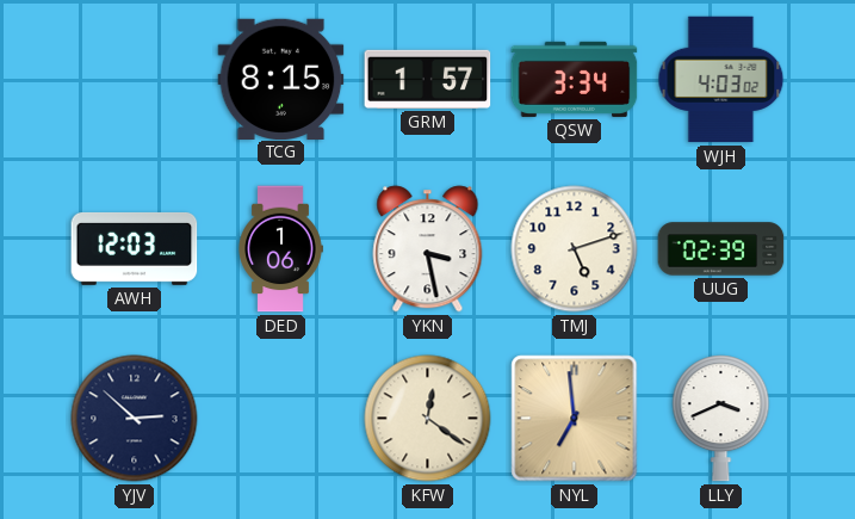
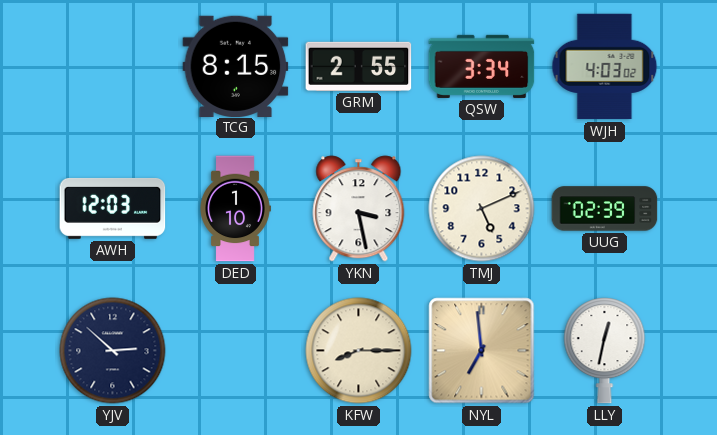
GRM: 1:57 -> 2:55 (359, 66)
DED: 1:06 -> 1:10 (235, 209)
TMJ: 5:12 -> 5:11 (482, 209)
KFW: 12:21 -> 8:15 (359, 351)
LLY: 3:41 -> 12:32 (605, 351)
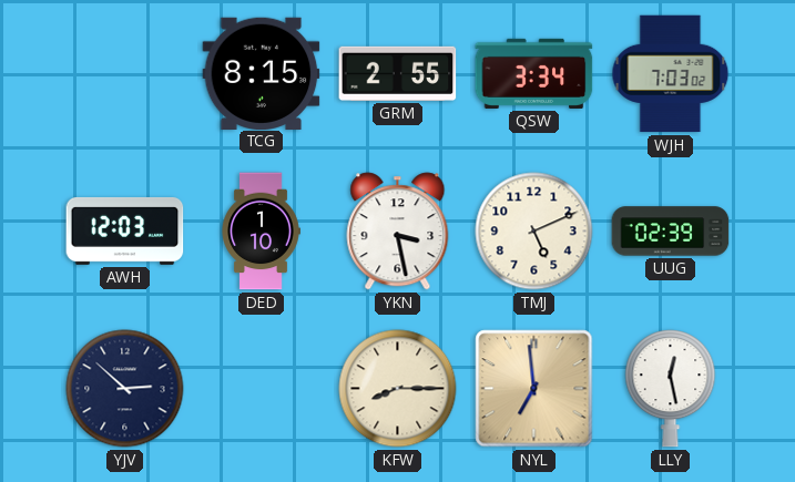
WJH: 4:03 -> 7:03 (671, 74)
LLY: 12:32 -> 12:28 (671, 389)
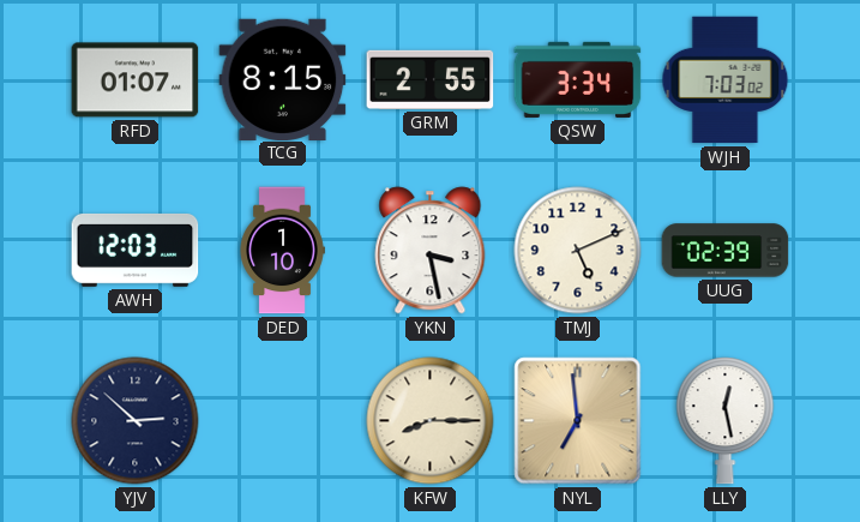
RFD: none -> 01:07 (136, 80)
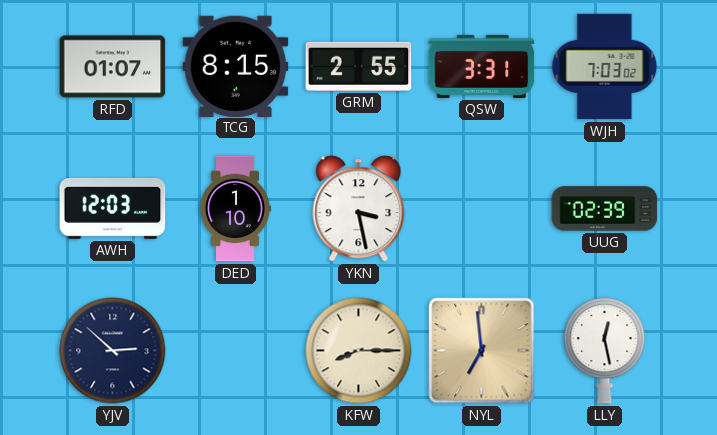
QSW: 3:34 -> 3:31 (482, 66)
TMJ: 5:11 -> none (578, 251)
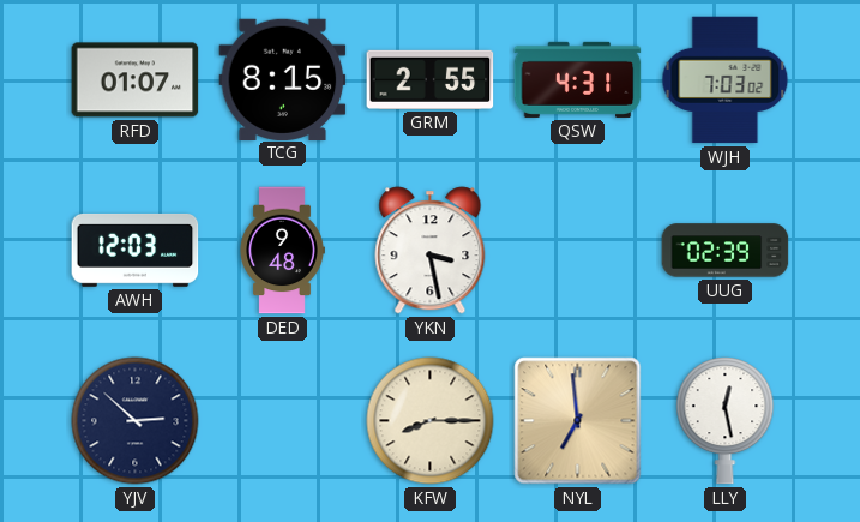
QSW: 3:31 -> 4:31 (578, 79)
DED: 1:10 -> 9:48 (282, 251)
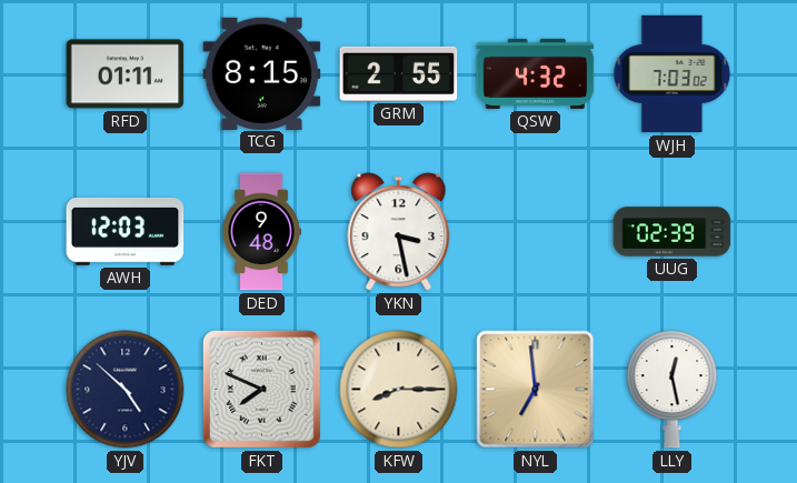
RFD: 01:07 -> 01:11 (126, 74)
QSW: 4:31 -> 4:32 (536, 73)
YJV: 2:52 -> 4:52 (126, 390)
FKT: none -> 7:49 (261, 389)
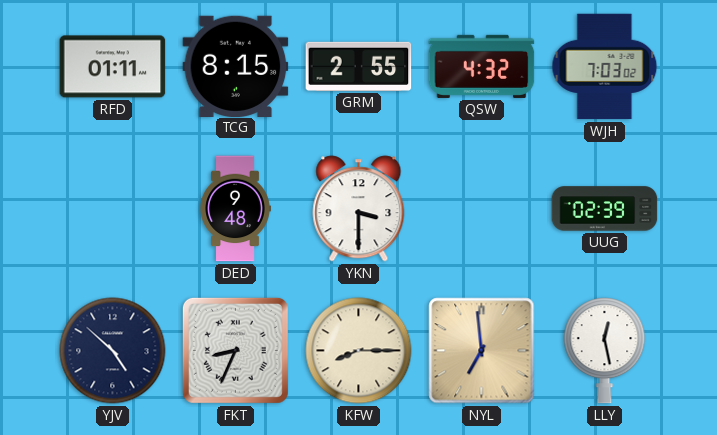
AWH: 12:03 -> none (126, 231)
YKN: 3:28 -> 3:30 (359, 209)
FKT: 7:49 -> 8:34 (235, 350)
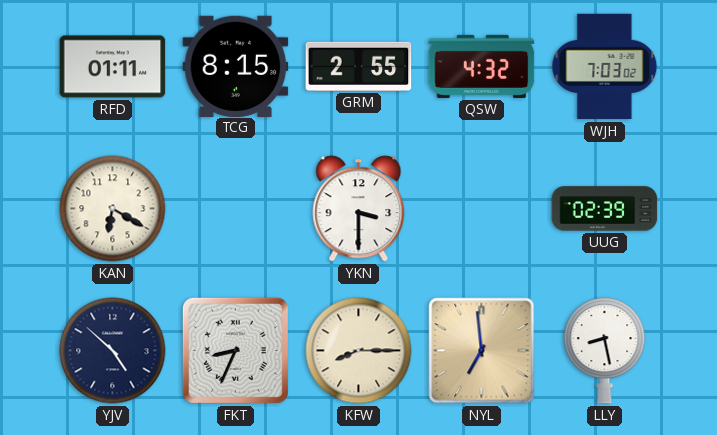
KAN: none -> 6:20 (113, 209)
DED: 9:48 -> none (235, 209)
LLY: 12:28 -> 8:28 (605, 351)
